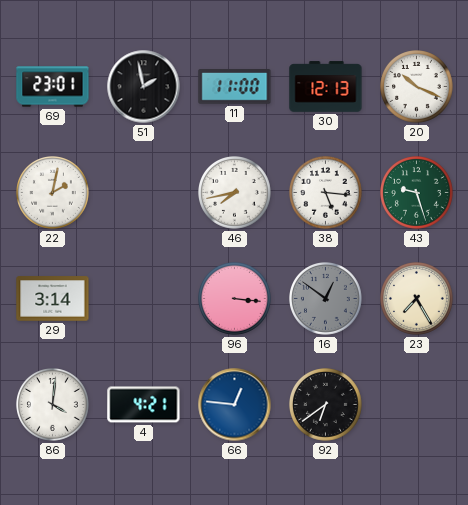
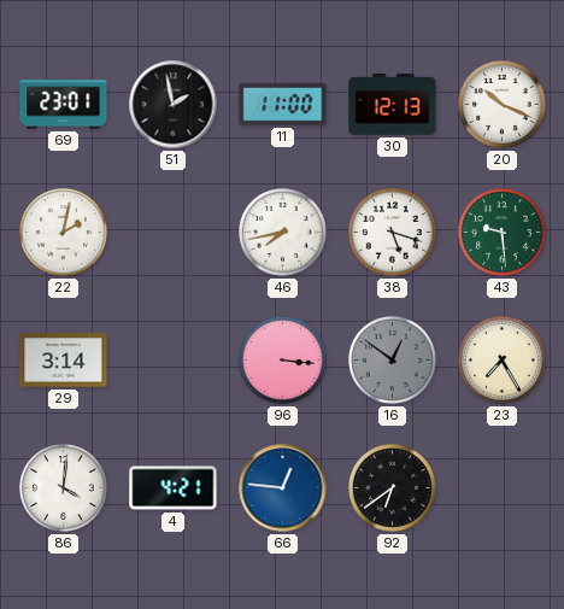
38: 5:16 -> 5:18 (393, 233)
43: 9:27 -> 9:29 (503, 233)
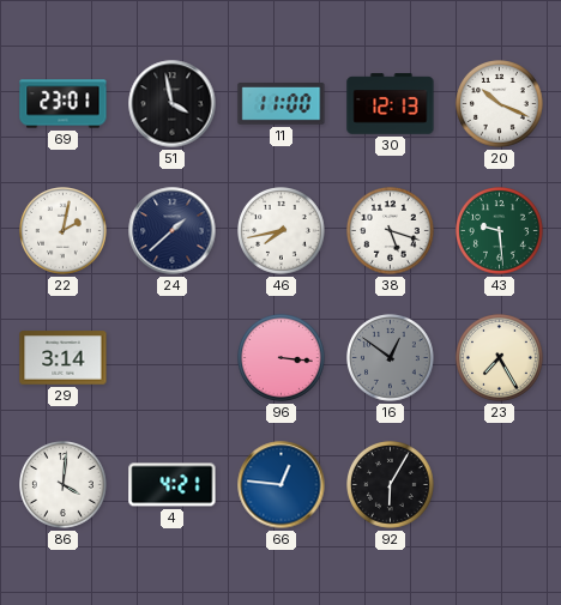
51: 1:58 -> 3:58 (173, 104)
24: none -> 1:38 (173, 231)
92: 6:39 -> 6:05 (391, 485)
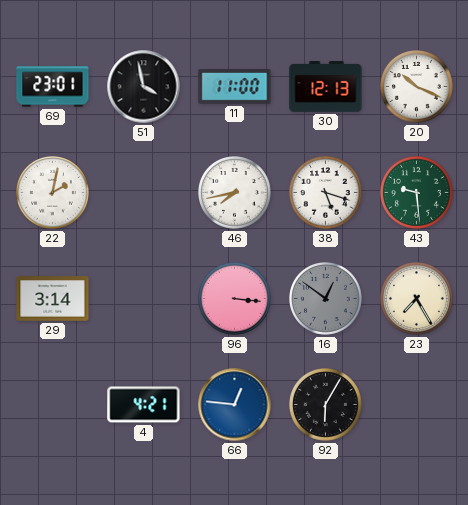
24: 1:38 -> none (173, 231)
86: 4:01 -> none (64, 485)
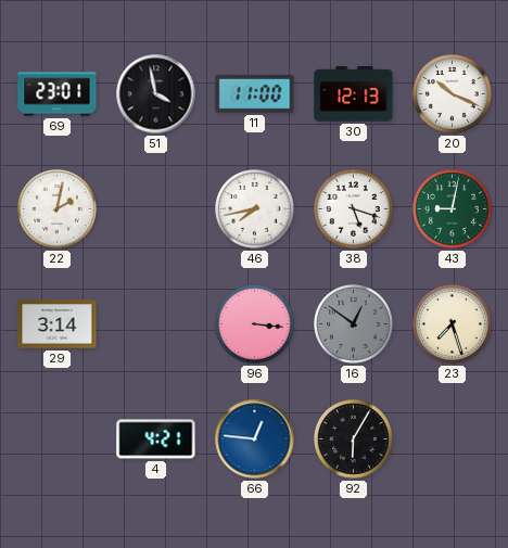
43: 9:29 -> 9:02 (453, 209)
23: 7:25 -> 7:27 (453, 324)
